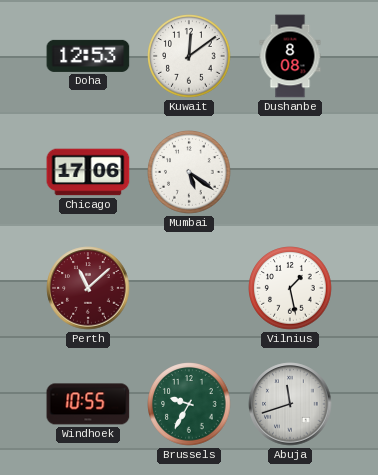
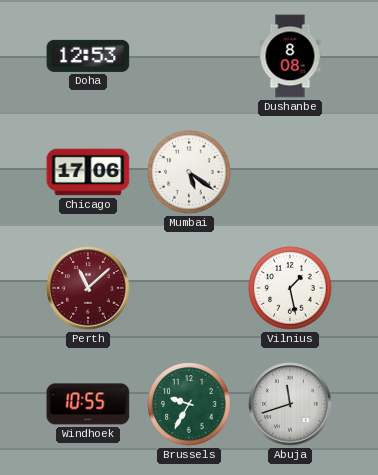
Kuwait: 12:09 -> none (189, 56)
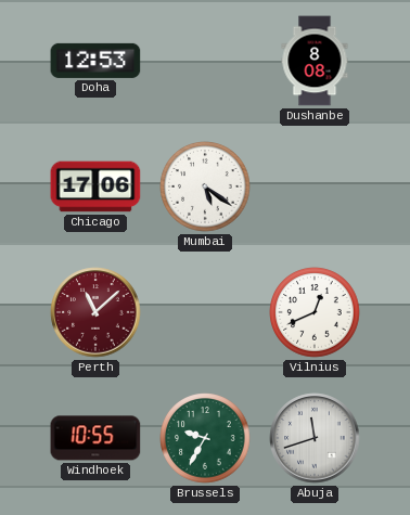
Vilnius: 1:28 -> 12:41 (315, 312)
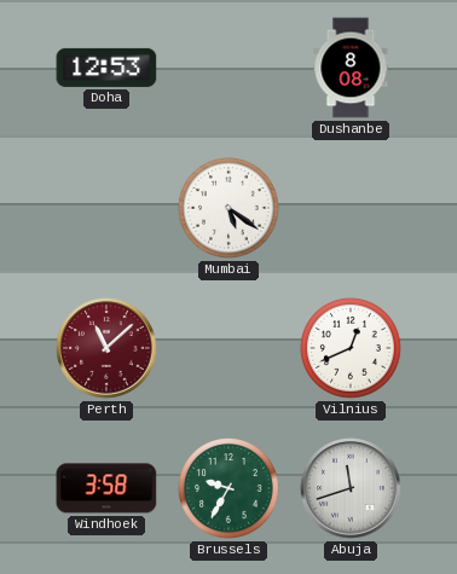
Chicago: 17:06 -> none (95, 186)
Windhoek: 10:55 -> 3:58 (106, 488)
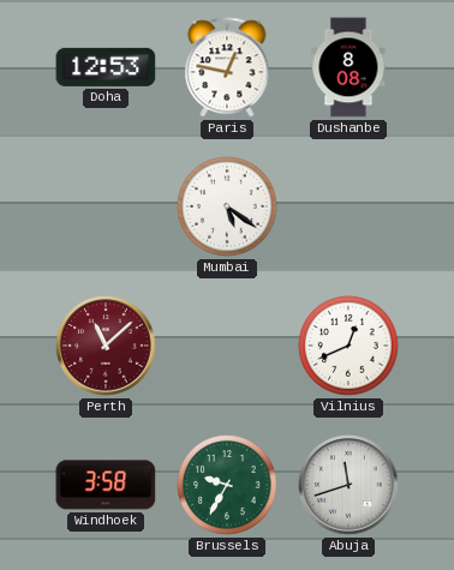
Paris: none -> 12:47 (227, 67)
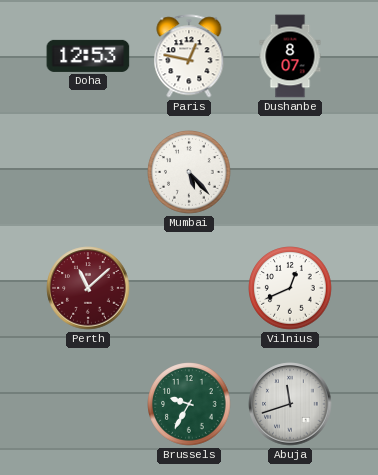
Dushanbe: 8:08 -> 8:07 (290, 56)
Mumbai: 5:21 -> 5:23 (189, 172)
Windhoek: 3:58 -> none (106, 485)
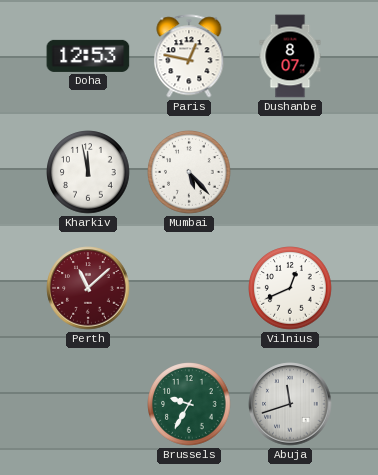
Kharkiv: none -> 11:58 (88, 172)
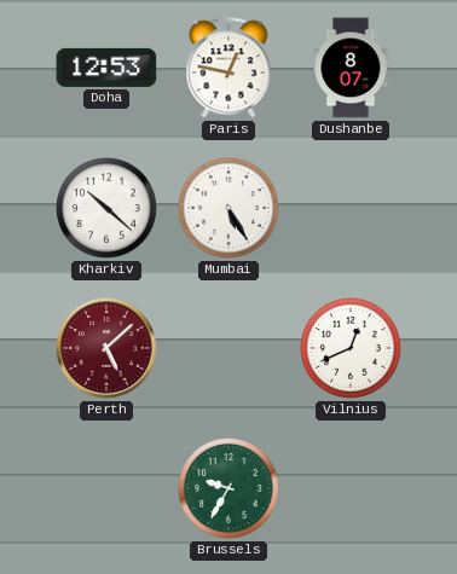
Kharkiv: 11:58 -> 10:22 (106, 208)
Mumbai: 5:23 -> 5:25 (228, 208)
Perth: 11:08 -> 5:08 (106, 348)
Abuja: 11:42 -> none (290, 404)
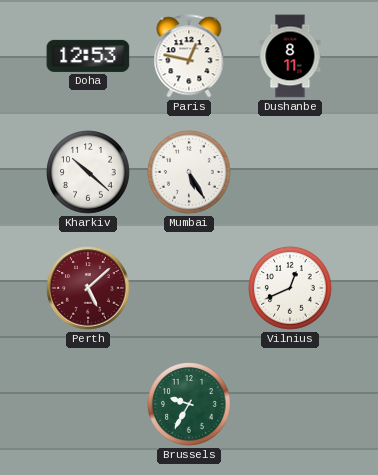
Dushanbe: 8:07 -> 8:11 (290, 56)
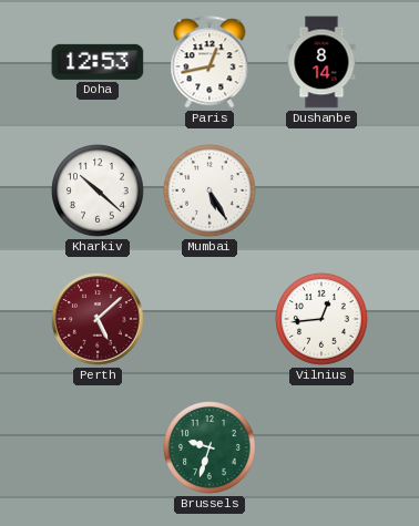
Paris: 12:47 -> 12:43 (209, 62)
Dushanbe: 8:11 -> 8:14 (321, 62)
Vilnius: 12:41 -> 12:44 (321, 319)
Brussels: 9:35 -> 9:33 (209, 447)
